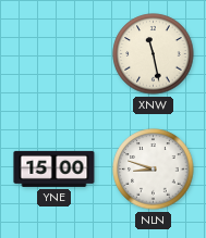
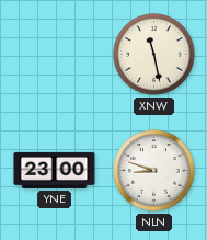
YNE: 15:00 -> 23:00 (55, 170)
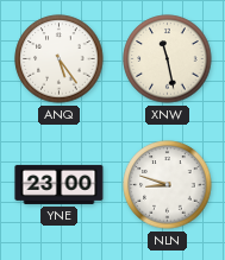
ANQ: none -> 5:24 (60, 59)
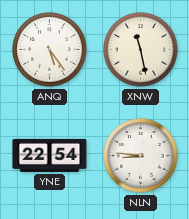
YNE: 23:00 -> 22:54 (50, 155)
NLN: 8:48 -> 8:46 (141, 156)
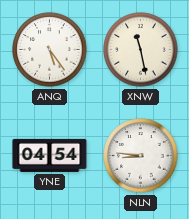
YNE: 22:54 -> 04:54 (50, 155)
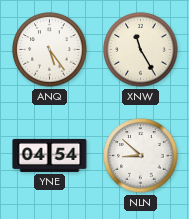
XNW: 11:28 -> 11:25 (141, 50)
NLN: 8:46 -> 8:52 (141, 156)
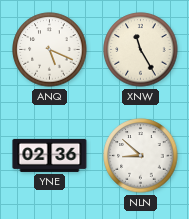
ANQ: 5:24 -> 5:19 (50, 50)
YNE: 04:54 -> 02:36 (50, 155)
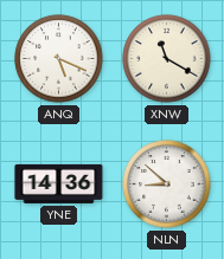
XNW: 11:25 -> 11:20 (167, 59)
YNE: 02:36 -> 14:36 (59, 183)
